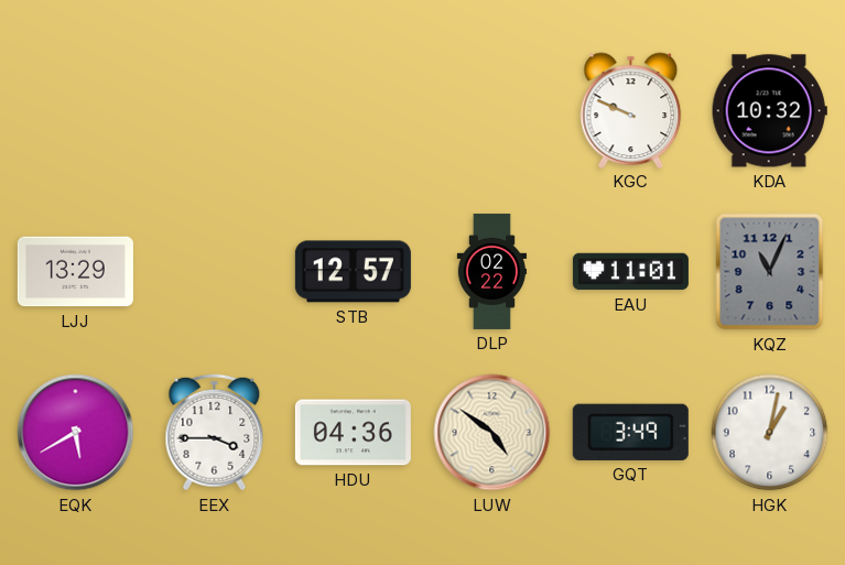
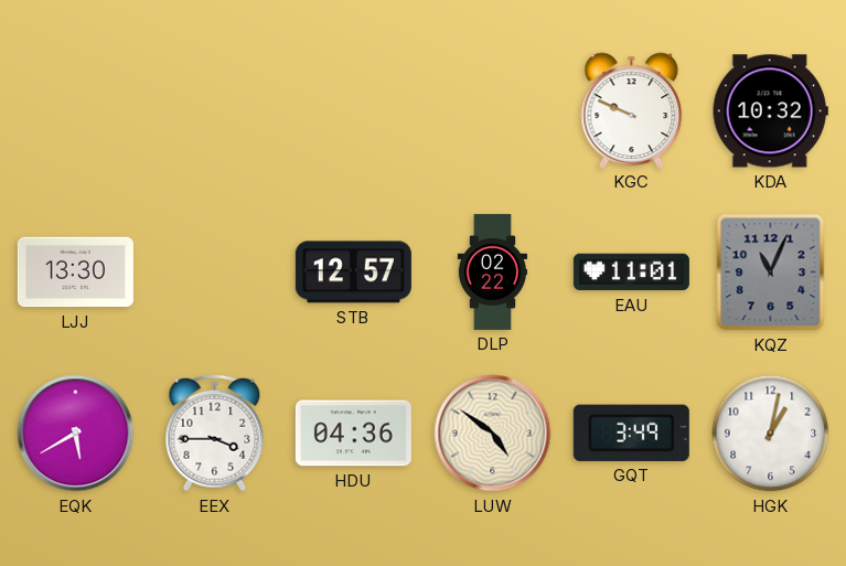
LJJ: 13:29 -> 13:30 (75, 273)
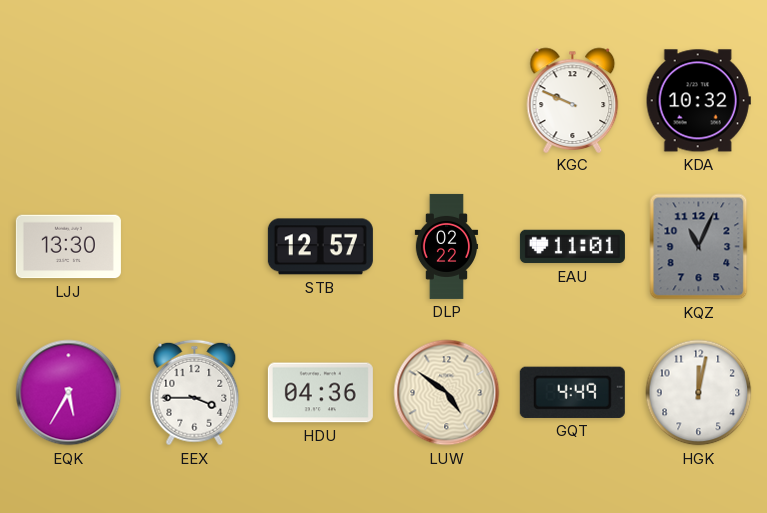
EQK: 5:40 -> 5:35 (69, 393)
GQT: 3:49 -> 4:49 (572, 392)
HGK: 1:02 -> 12:02 (699, 393)
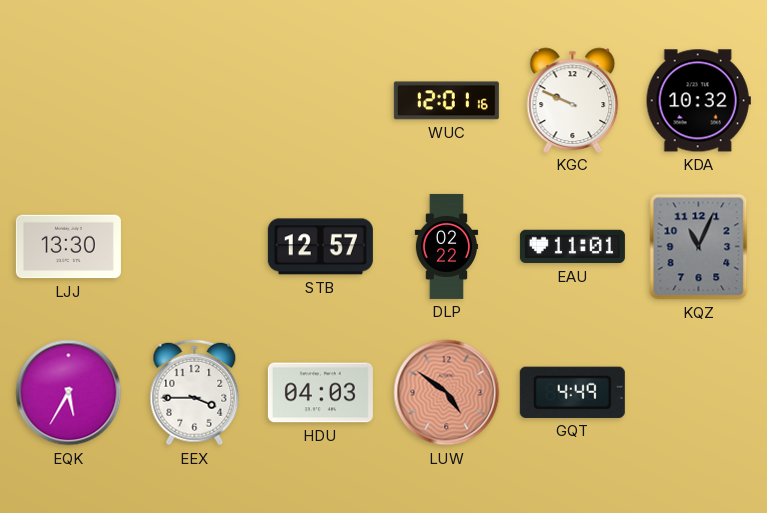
WUC: none -> 12:01 (446, 101)
HDU: 04:36 -> 04:03 (320, 393)
LUW dial: cream -> salmon (447, 393)
HGK: 12:02 -> none (699, 393)
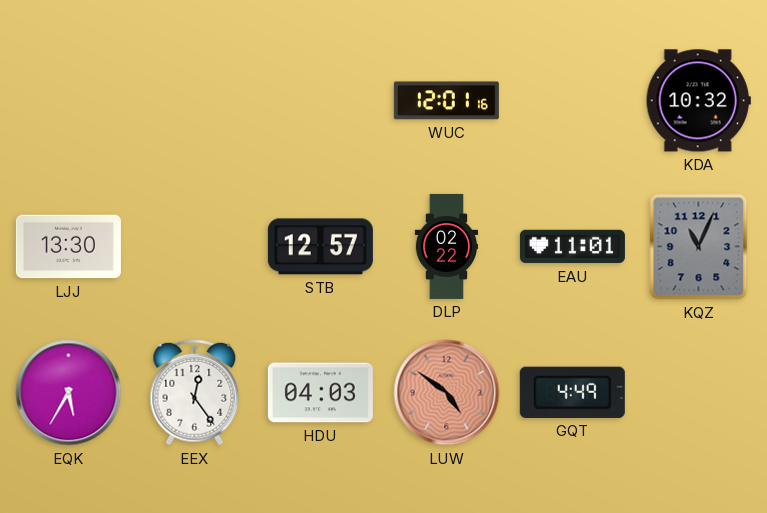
KGC: 9:49 -> none (573, 100)
EEX: 3:45 -> 12:24 (195, 393)
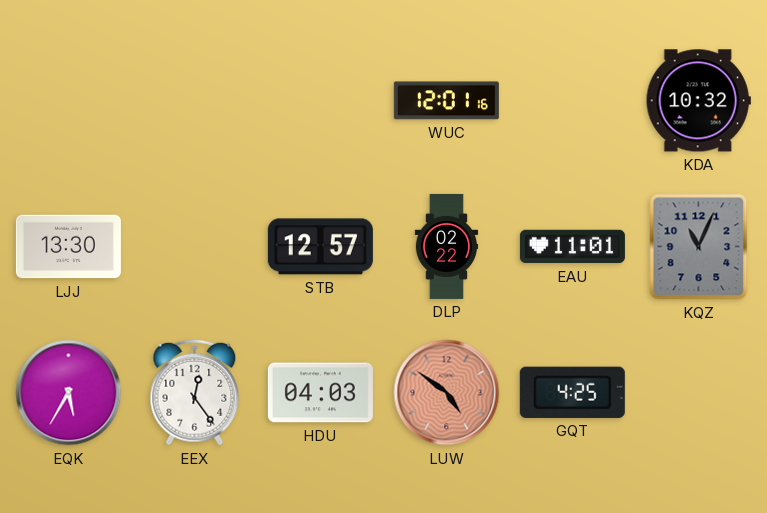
GQT: 4:49 -> 4:25 (572, 392)
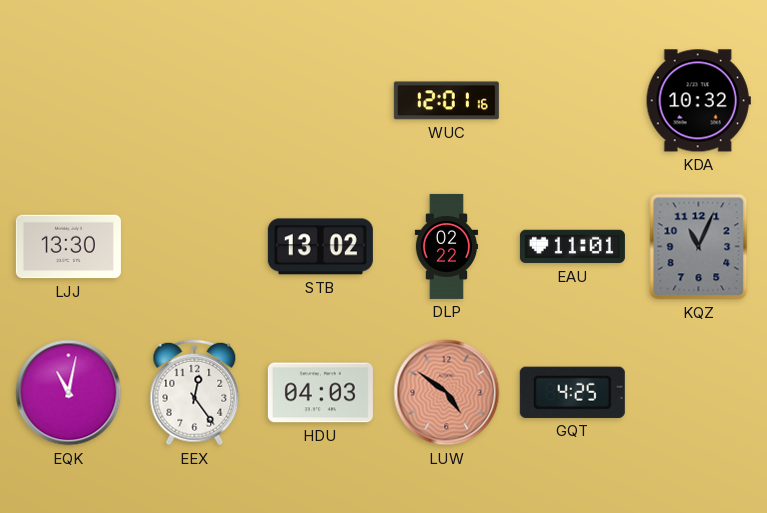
STB: 12:57 -> 13:02 (320, 247)
EQK: 5:35 -> 11:02 (69, 393)
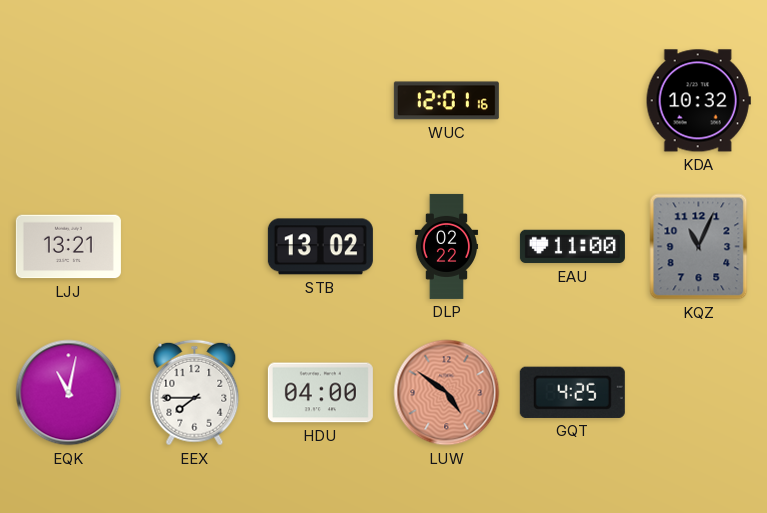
LJJ: 13:30 -> 13:21 (68, 247)
EAU: 11:01 -> 11:00 (572, 247)
EEX: 12:24 -> 7:45 (195, 393)
HDU: 04:03 -> 04:00 (320, 393)
